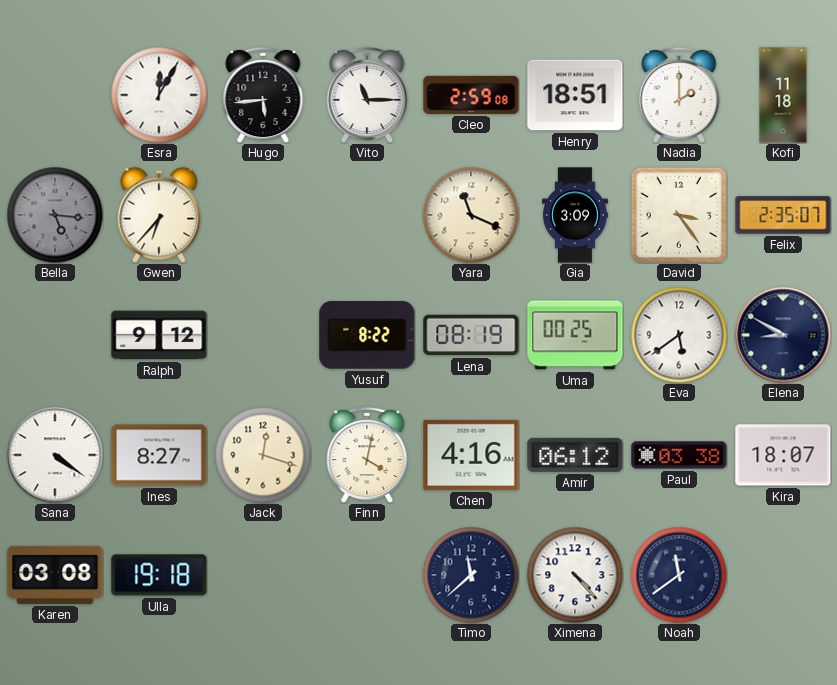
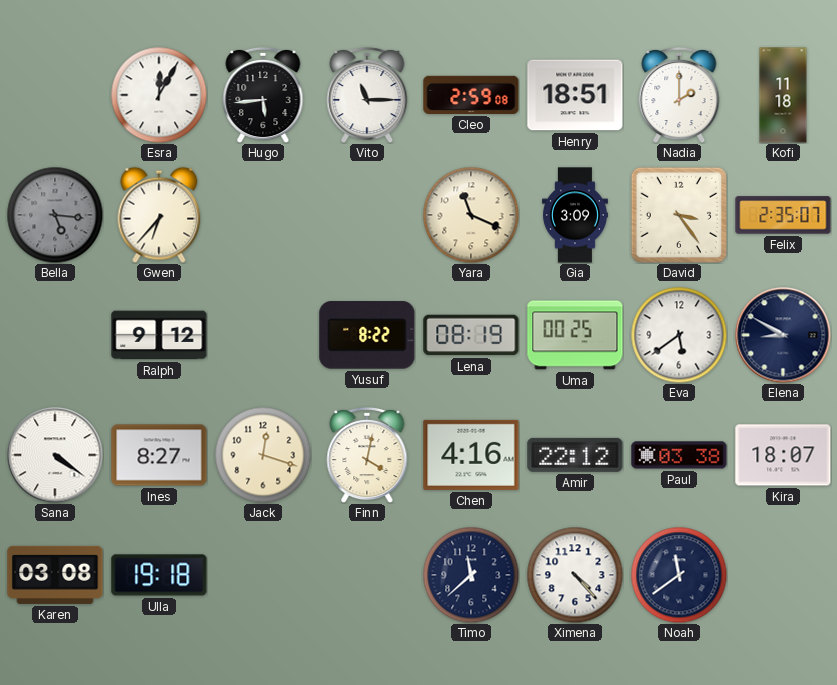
Amir: 06:12 -> 22:12 (575, 455)
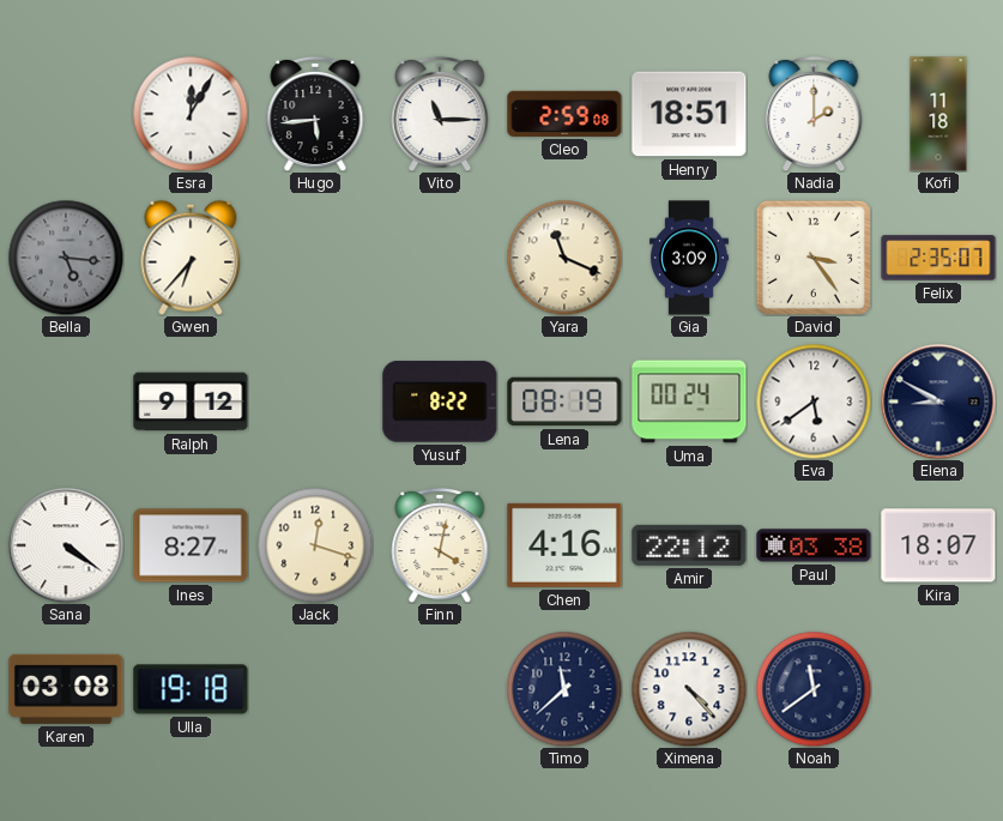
Uma: 00:25 -> 00:24 (689, 402)
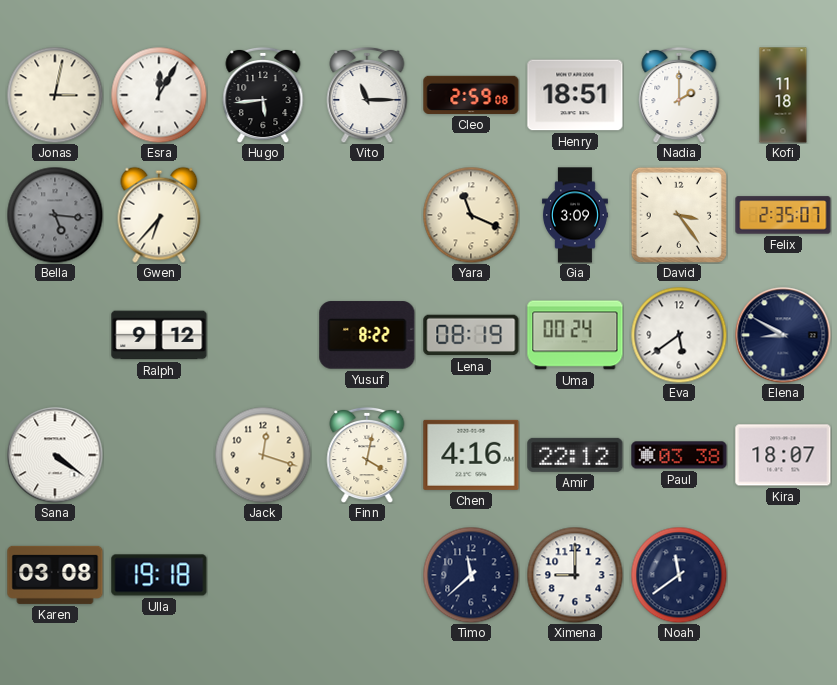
Jonas: none -> 3:02 (55, 95)
Ines: 8:27 -> none (191, 545)
Ximena: 4:23 -> 9:00 (575, 575)
